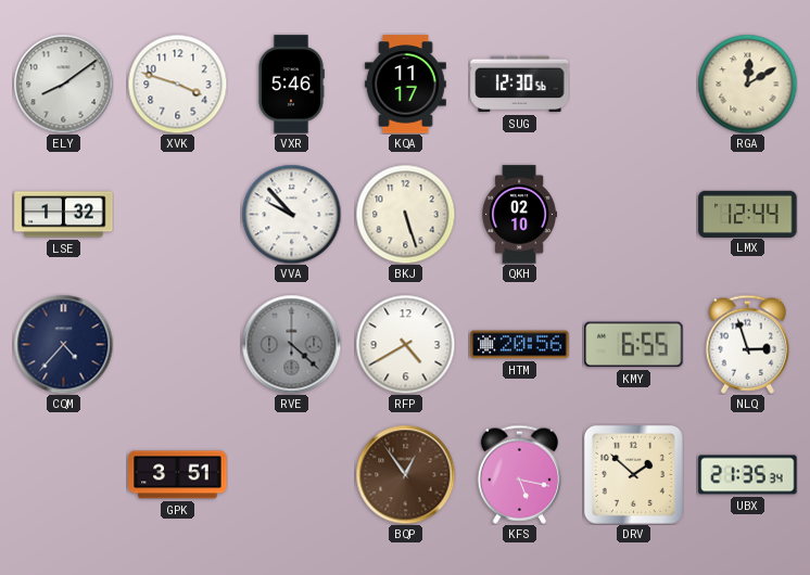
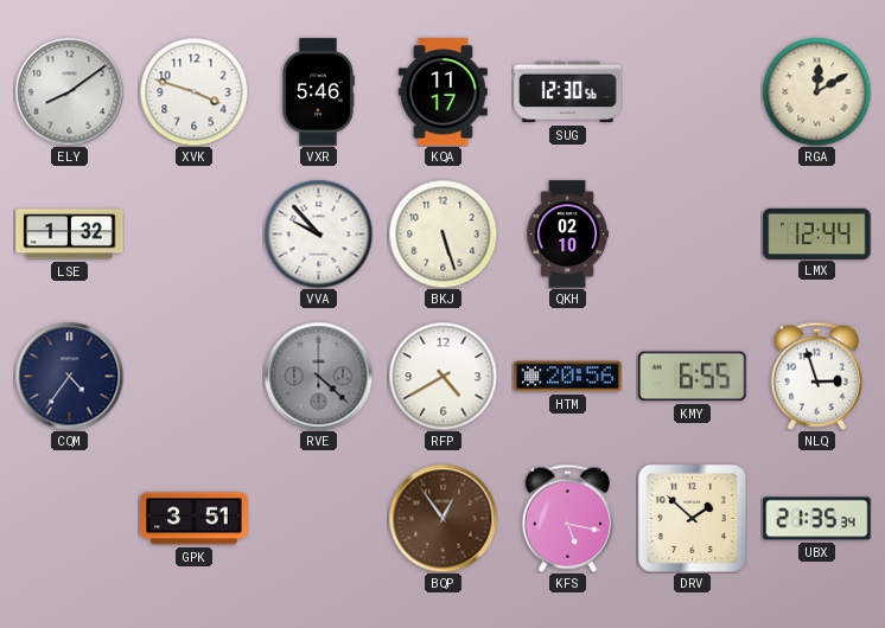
CQM: 4:37 -> 4:36 (69, 376)
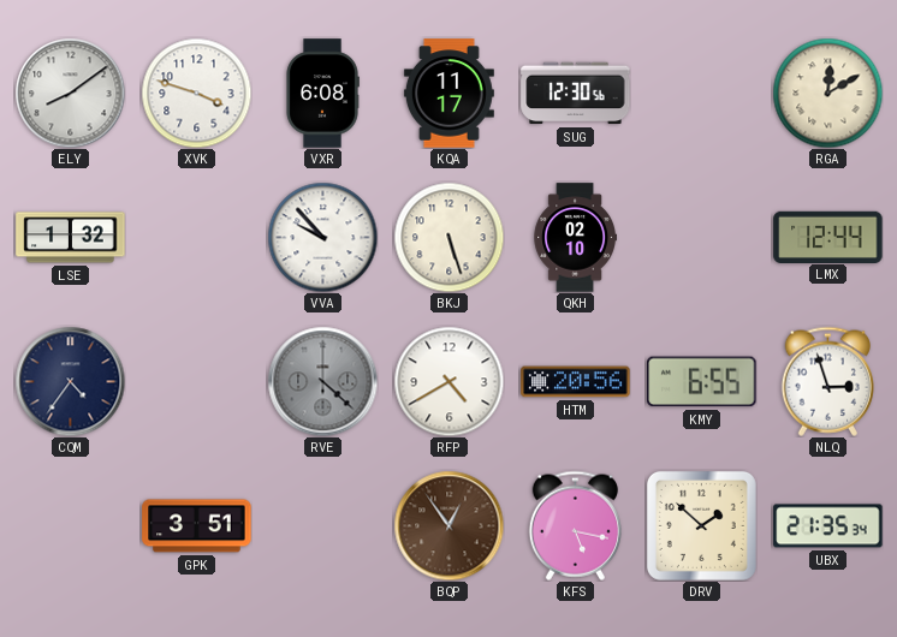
VXR: 5:46 -> 6:08 (322, 94)
